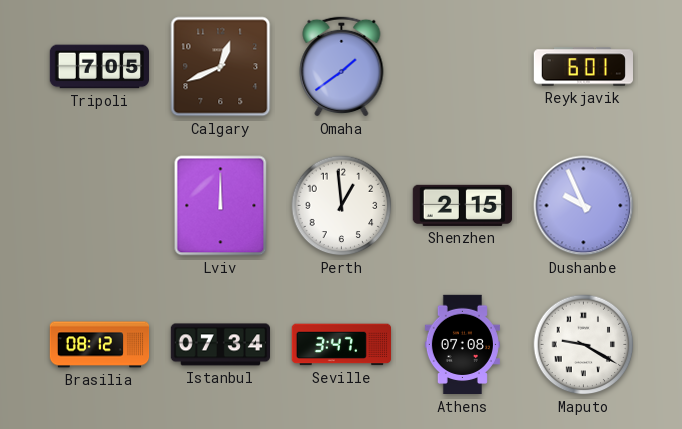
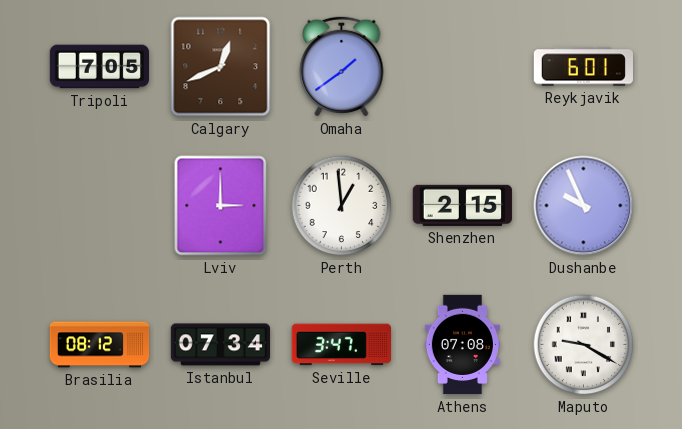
Lviv: 12:00 -> 3:00 (221, 206)
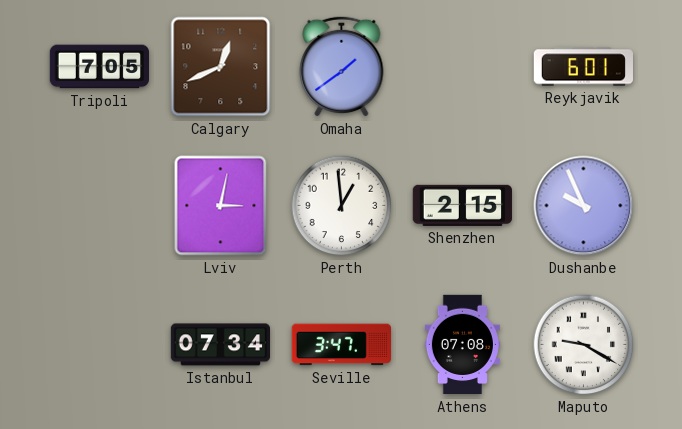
Lviv: 3:00 -> 3:02 (221, 206)
Brasilia: 08:12 -> none (100, 345)
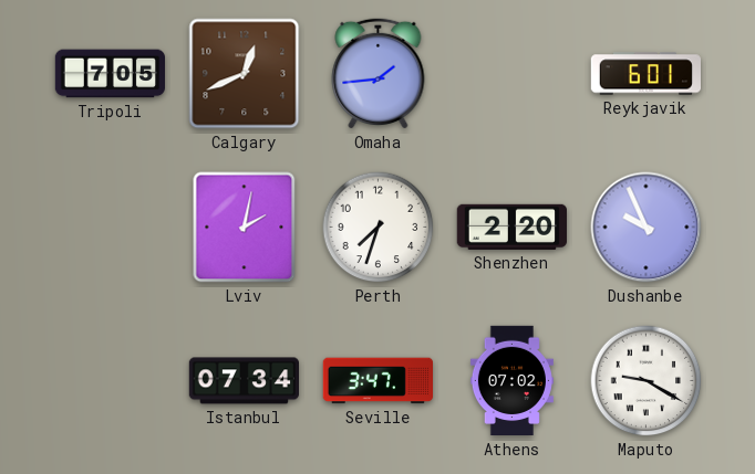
Omaha: 1:39 -> 1:44 (379, 73)
Lviv: 3:02 -> 2:02 (245, 228)
Perth: 12:59 -> 7:33 (379, 228)
Shenzhen: 2:15 -> 2:20 (511, 227)
Athens: 07:08 -> 07:02 (511, 381)
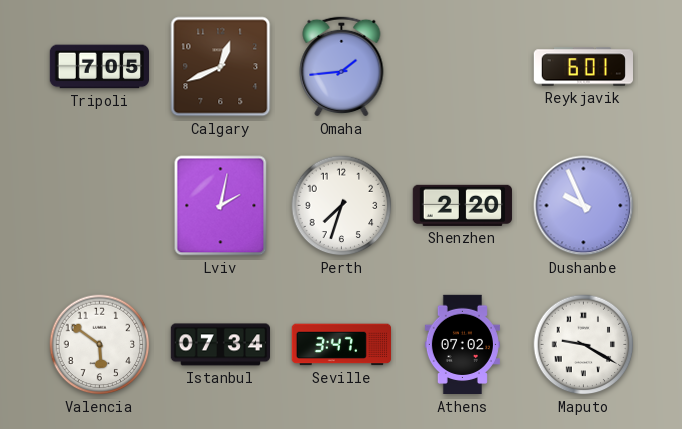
Valencia: none -> 5:51 (100, 345)
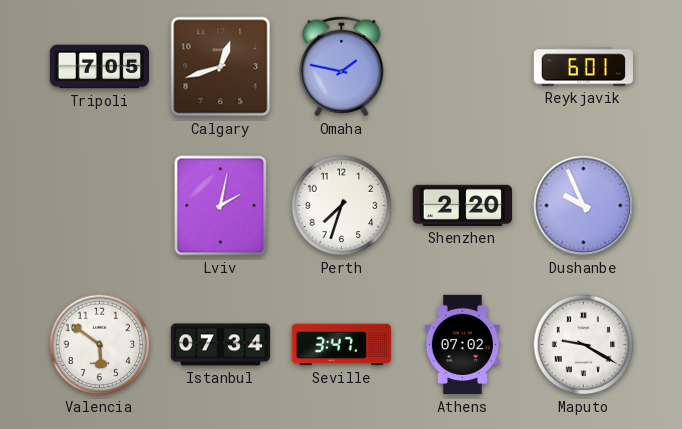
Calgary: 12:41 -> 12:42 (221, 67)
Omaha: 1:44 -> 1:47 (342, 66)
